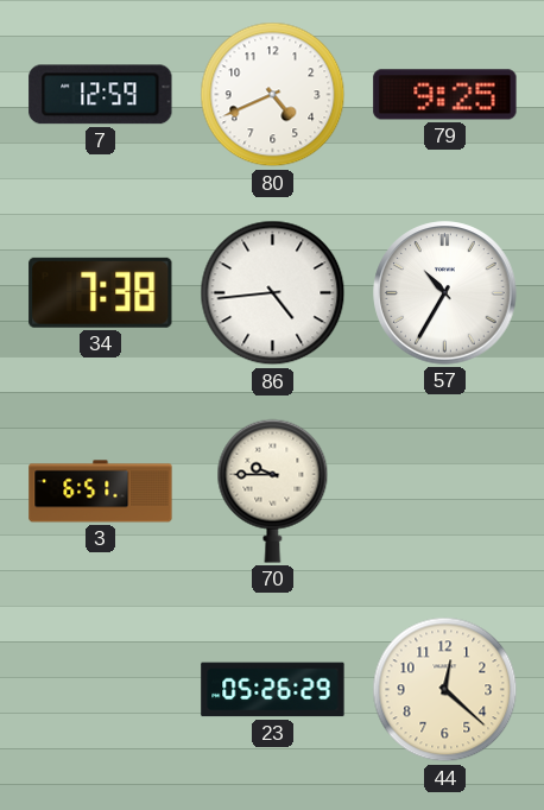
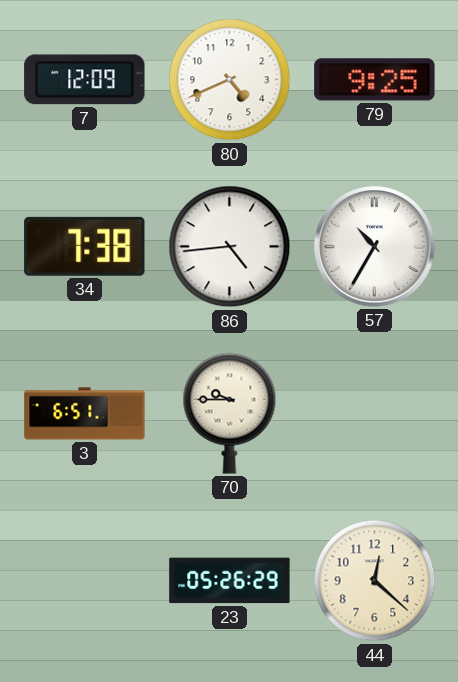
7: 12:59 -> 12:09 (85, 80)
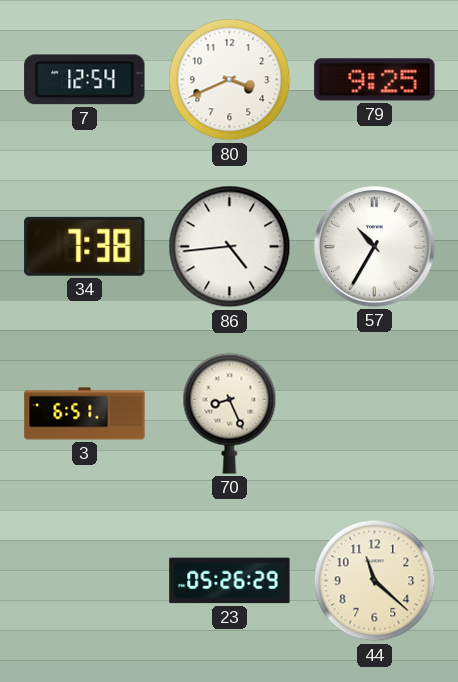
7: 12:09 -> 12:54 (85, 80)
80: 4:41 -> 3:41 (230, 80)
70: 9:45 -> 8:26 (230, 413)
44: 12:22 -> 11:22 (375, 581)
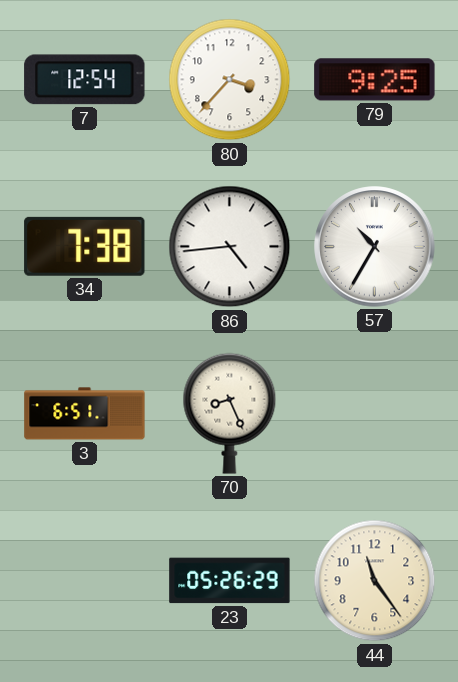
80: 3:41 -> 3:37 (230, 80)
44: 11:22 -> 11:24 (375, 581)
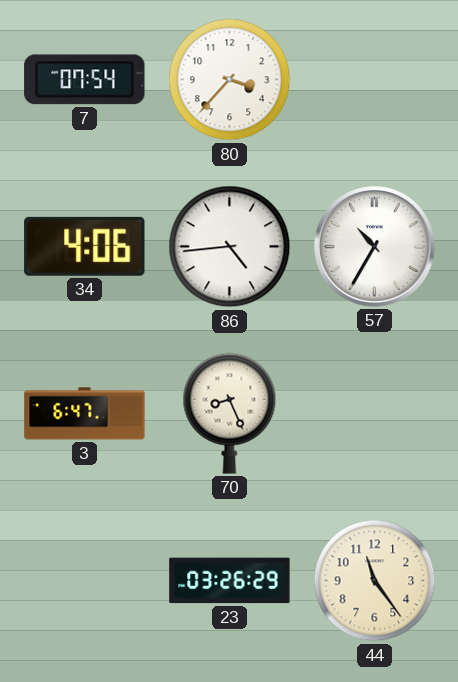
7: 12:54 -> 07:54 (85, 80)
79: 9:25 -> none (375, 80)
34: 7:38 -> 4:06 (85, 246)
3: 6:51 -> 6:47 (85, 414)
23: 05:26 -> 03:26 (230, 581)
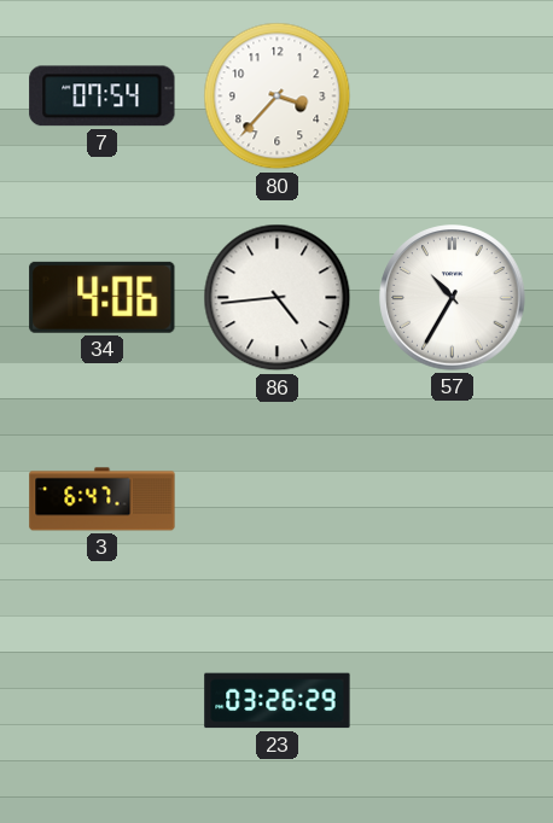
70: 8:26 -> none (230, 413)
44: 11:24 -> none (375, 581)
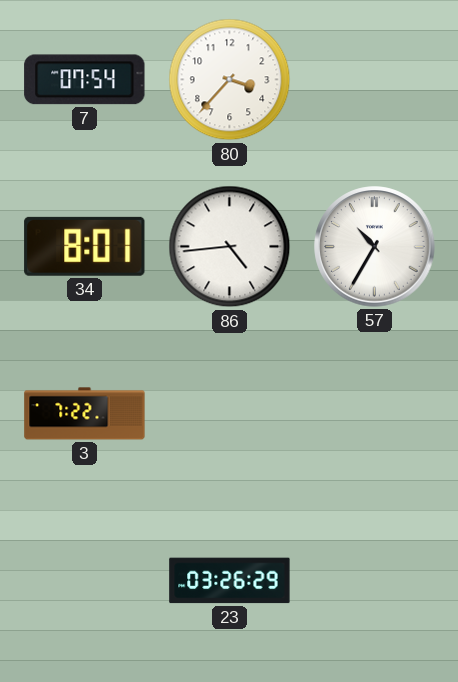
34: 4:06 -> 8:01 (85, 246)
3: 6:47 -> 7:22 (85, 414)
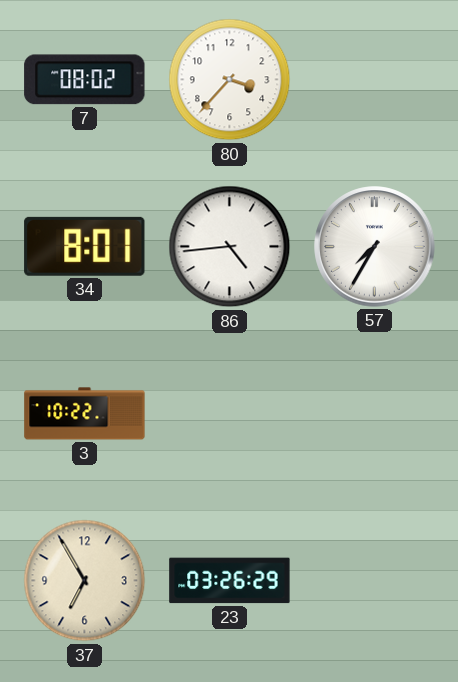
7: 07:54 -> 08:02 (85, 80)
57: 10:35 -> 7:35 (375, 247)
3: 7:22 -> 10:22 (85, 414)
37: none -> 6:55 (85, 581)
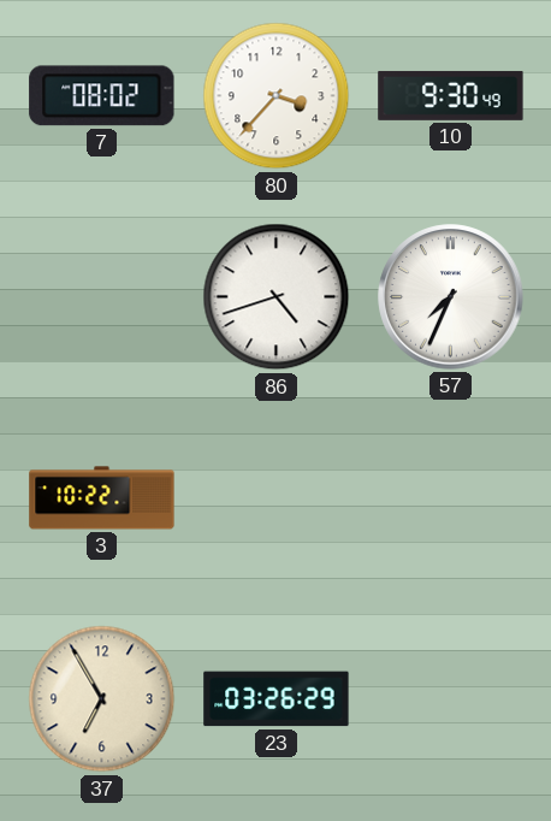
10: none -> 9:30 (451, 95)
34: 8:01 -> none (85, 246)
86: 4:44 -> 4:42 (277, 297)
57: 7:35 -> 7:34 (451, 297)
